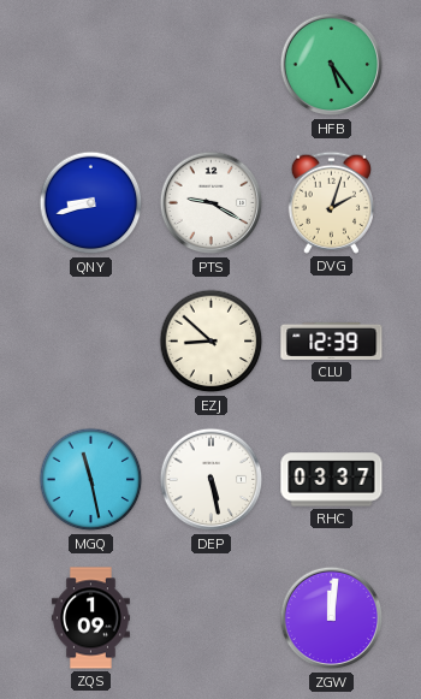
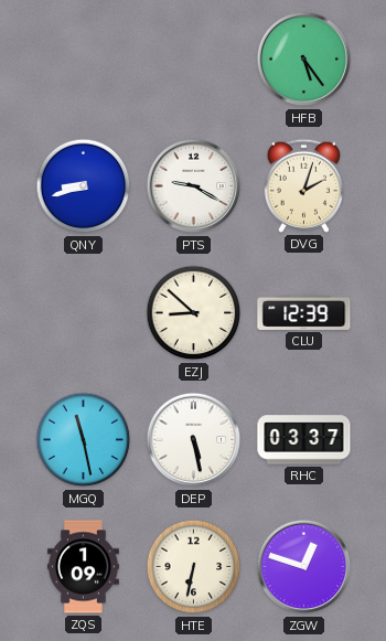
HTE: none -> 6:32 (194, 567)
ZGW: 12:01 -> 12:48 (304, 567)
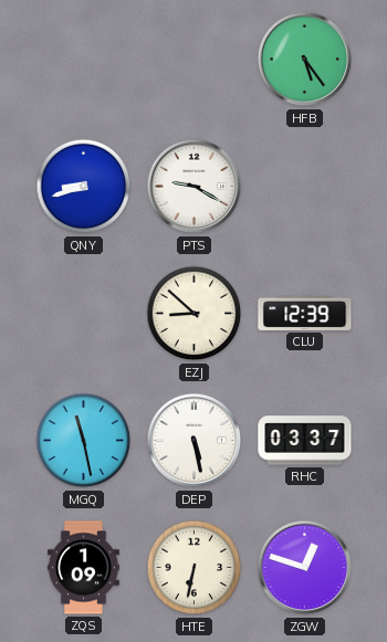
DVG: 2:03 -> none (303, 185)
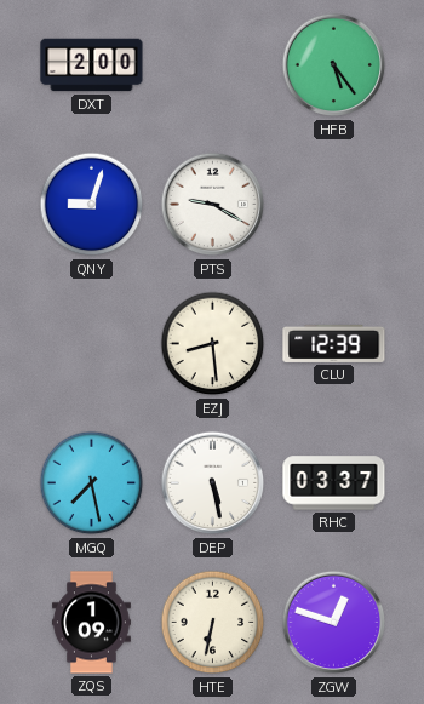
DXT: none -> 2:00 (92, 65)
QNY: 8:42 -> 9:03 (92, 205)
EZJ: 8:52 -> 8:29 (213, 344)
MGQ: 11:28 -> 7:28 (92, 483)
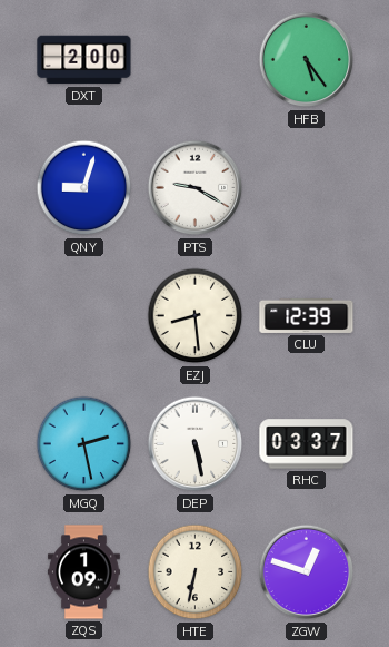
MGQ: 7:28 -> 2:28 (84, 444)
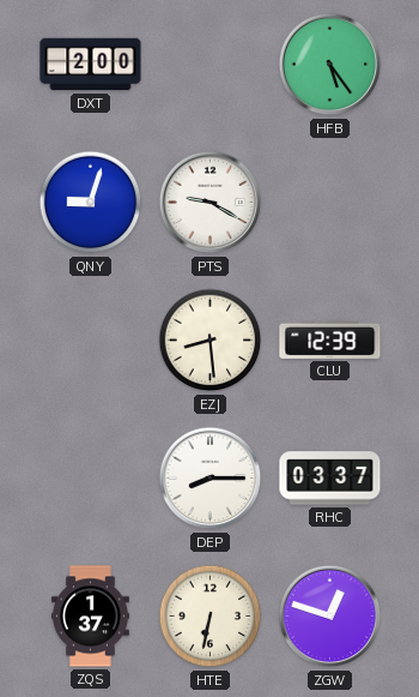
MGQ: 2:28 -> none (84, 444)
DEP: 5:28 -> 8:15 (211, 479)
ZQS: 1:09 -> 1:37 (90, 617)
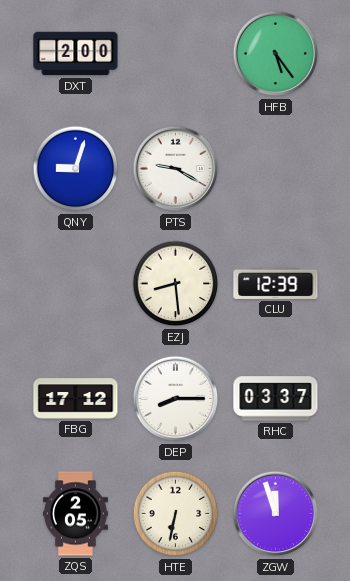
FBG: none -> 17:12 (76, 399)
ZQS: 1:37 -> 2:05 (75, 514)
ZGW: 12:48 -> 11:57 (276, 514)
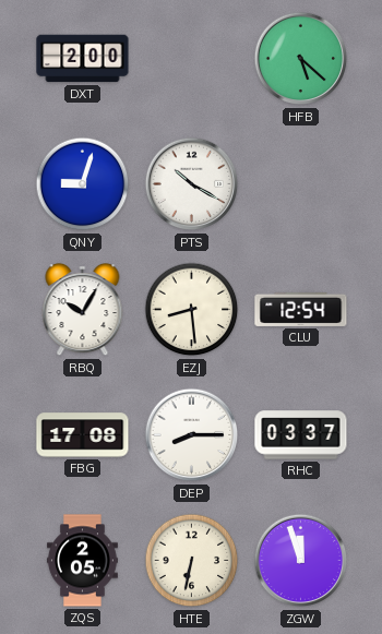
HFB: 5:24 -> 5:22 (301, 59)
PTS: 9:20 -> 10:20 (192, 184)
RBQ: none -> 10:05 (83, 310)
CLU: 12:39 -> 12:54 (301, 309)
FBG: 17:12 -> 17:08 (83, 435)
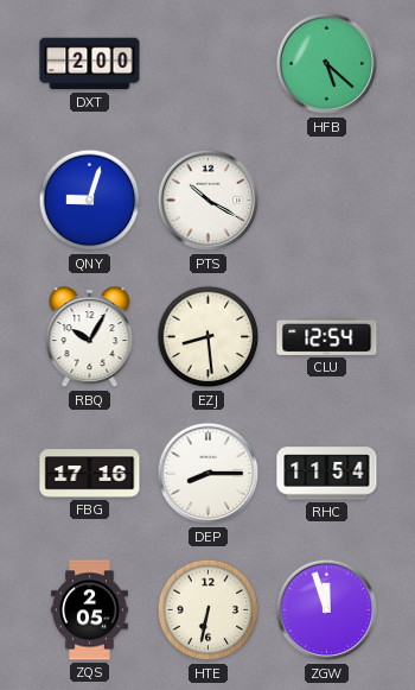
FBG: 17:08 -> 17:16 (90, 474)
RHC: 03:37 -> 11:54 (327, 474)
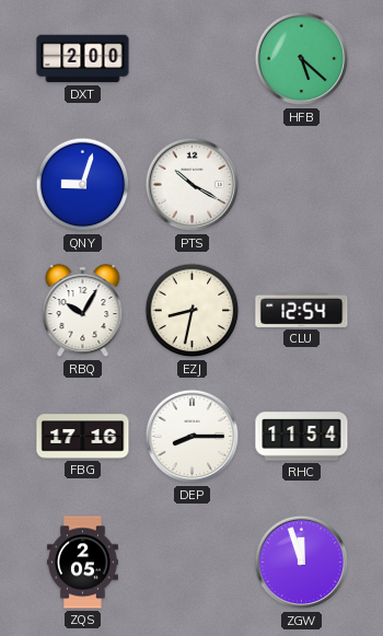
EZJ: 8:29 -> 8:32 (193, 311)
HTE: 6:32 -> none (209, 610)
